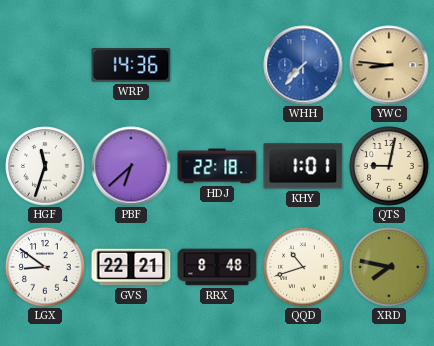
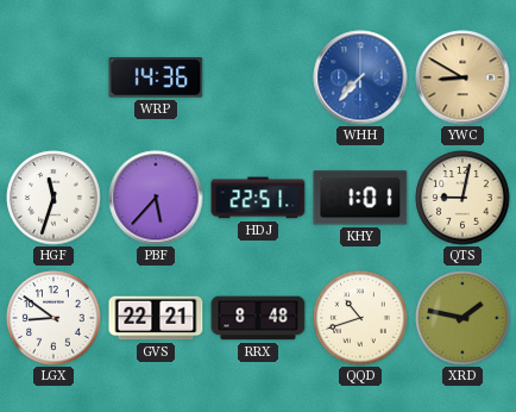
YWC: 8:46 -> 8:50 (462, 77)
PBF: 6:38 -> 5:37 (156, 198)
HDJ: 22:18 -> 22:51 (258, 198)
XRD: 7:47 -> 1:47 (462, 318)
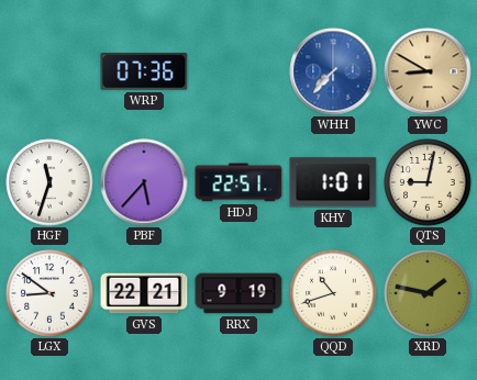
WRP: 14:36 -> 07:36 (144, 71)
RRX: 8:48 -> 9:19 (239, 293)
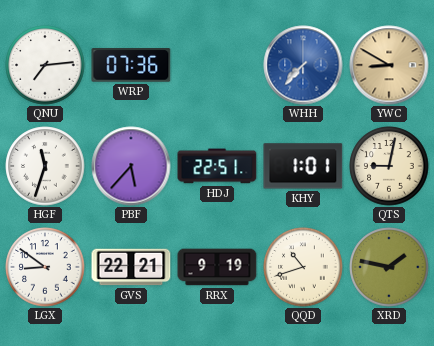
QNU: none -> 7:14 (45, 65)
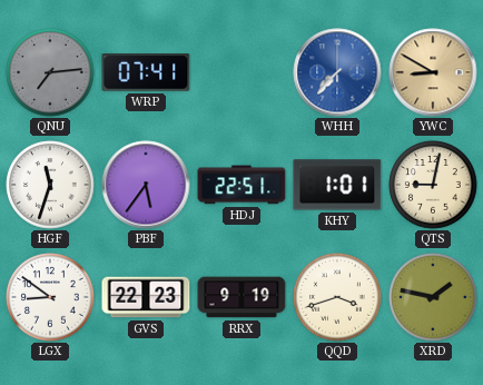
QNU dial: white -> grey (50, 72)
WRP: 07:36 -> 07:41 (146, 72)
PBF: 5:37 -> 5:36 (146, 185)
GVS: 22:21 -> 22:23 (146, 297)
QQD: 10:42 -> 3:42 (337, 297)
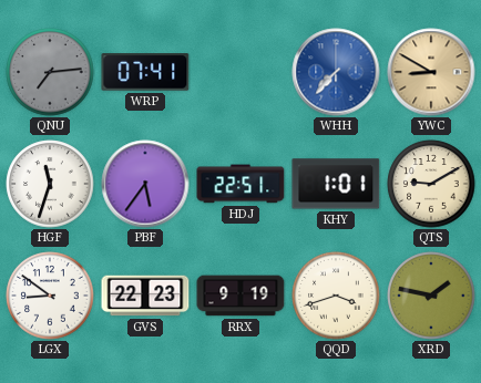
QTS: 9:02 -> 9:10 (431, 184)
